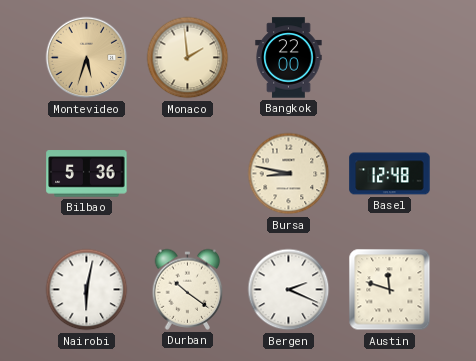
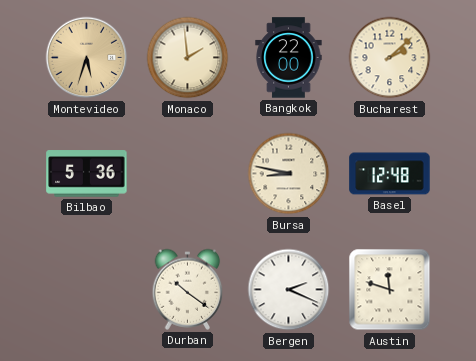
Bucharest: none -> 2:08 (390, 58)
Nairobi: 6:02 -> none (87, 290)
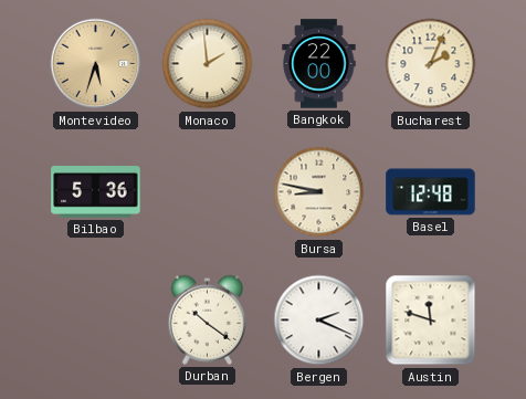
Bucharest: 2:08 -> 2:04 (431, 64)
